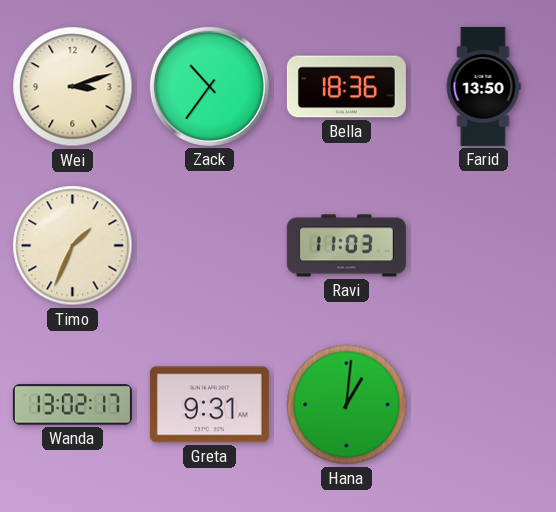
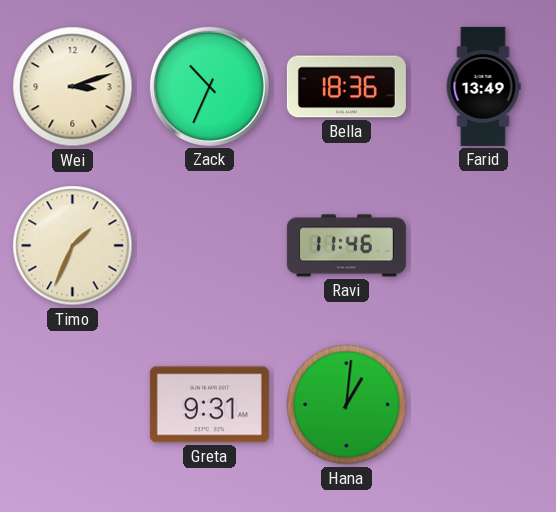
Zack: 10:36 -> 10:34 (209, 86)
Farid: 13:50 -> 13:49 (483, 86)
Ravi: 11:03 -> 11:46 (346, 246)
Wanda: 13:02 -> none (72, 405)
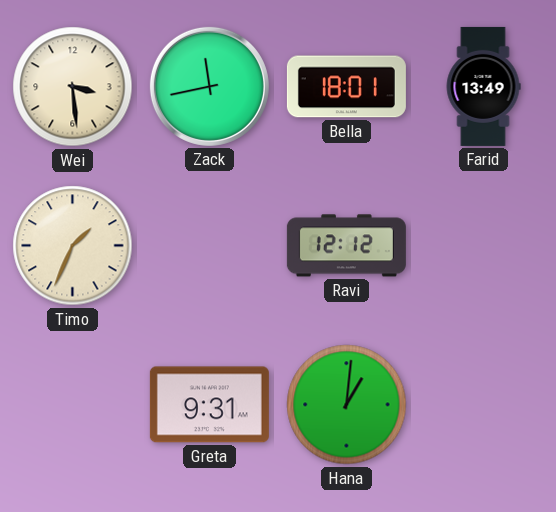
Wei: 3:12 -> 3:29 (73, 87)
Zack: 10:34 -> 11:43 (209, 86)
Bella: 18:36 -> 18:01 (346, 87)
Ravi: 11:46 -> 12:12 (346, 246)
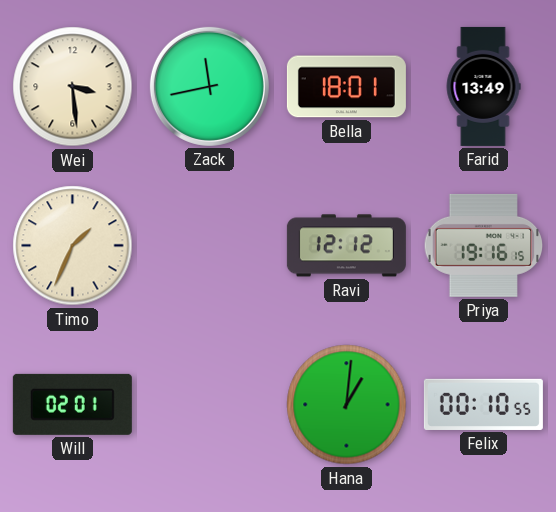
Priya: none -> 19:16 (484, 245)
Will: none -> 02:01 (72, 404)
Greta: 9:31 -> none (209, 405)
Felix: none -> 00:10 (483, 404)
